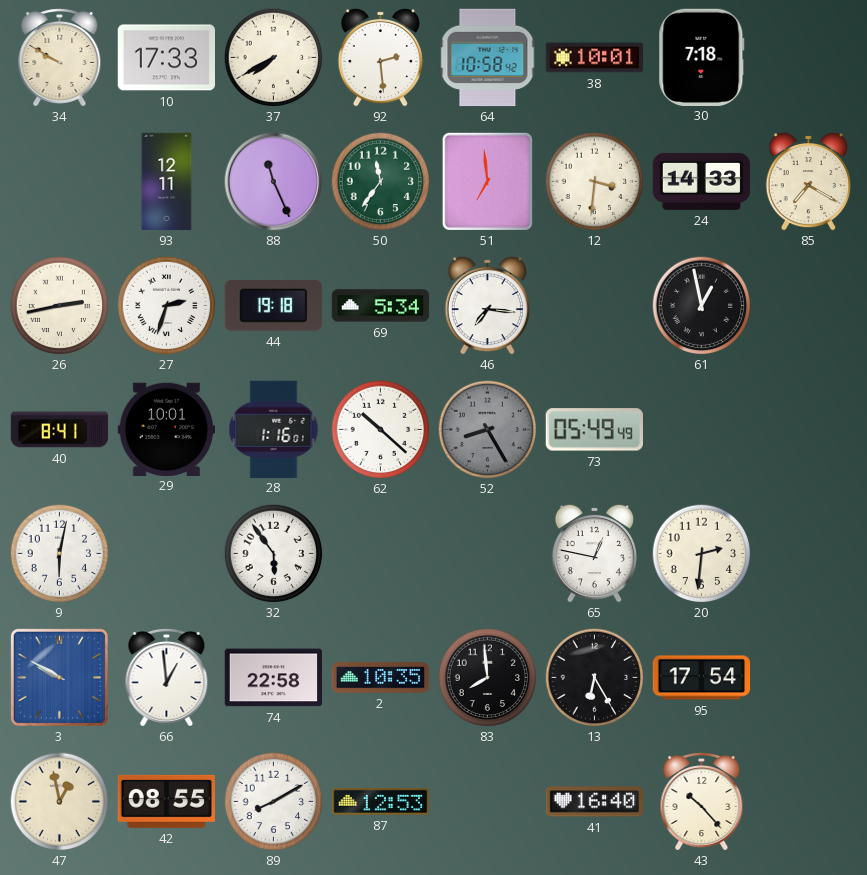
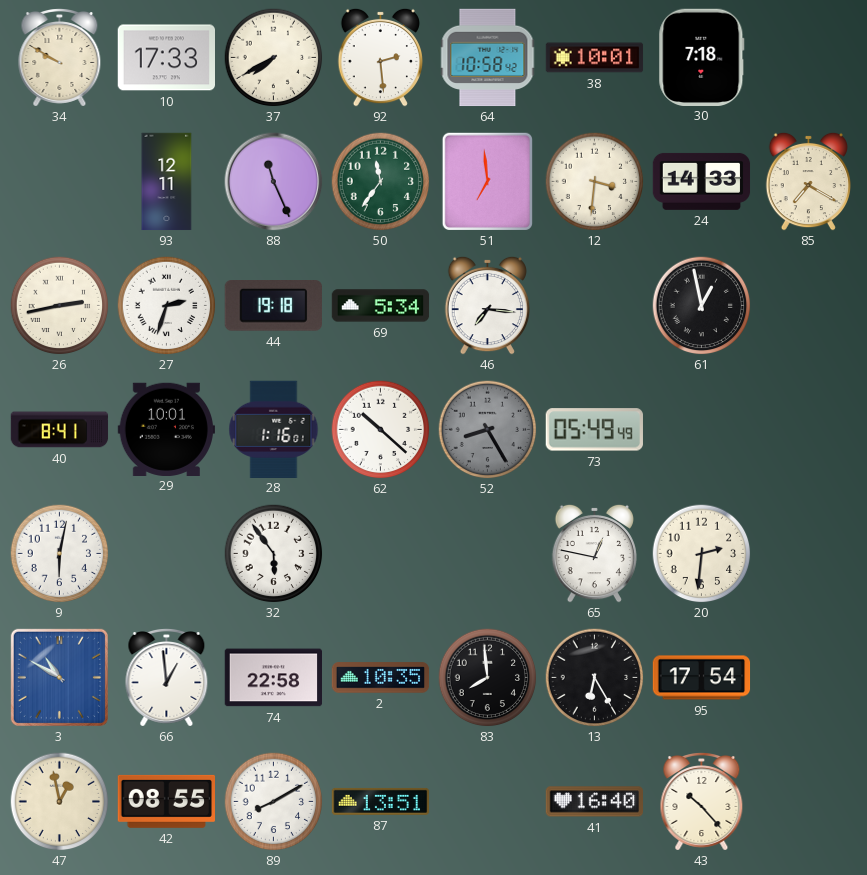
3: 9:50 -> 10:50 (59, 677)
87: 12:53 -> 13:51 (381, 801)
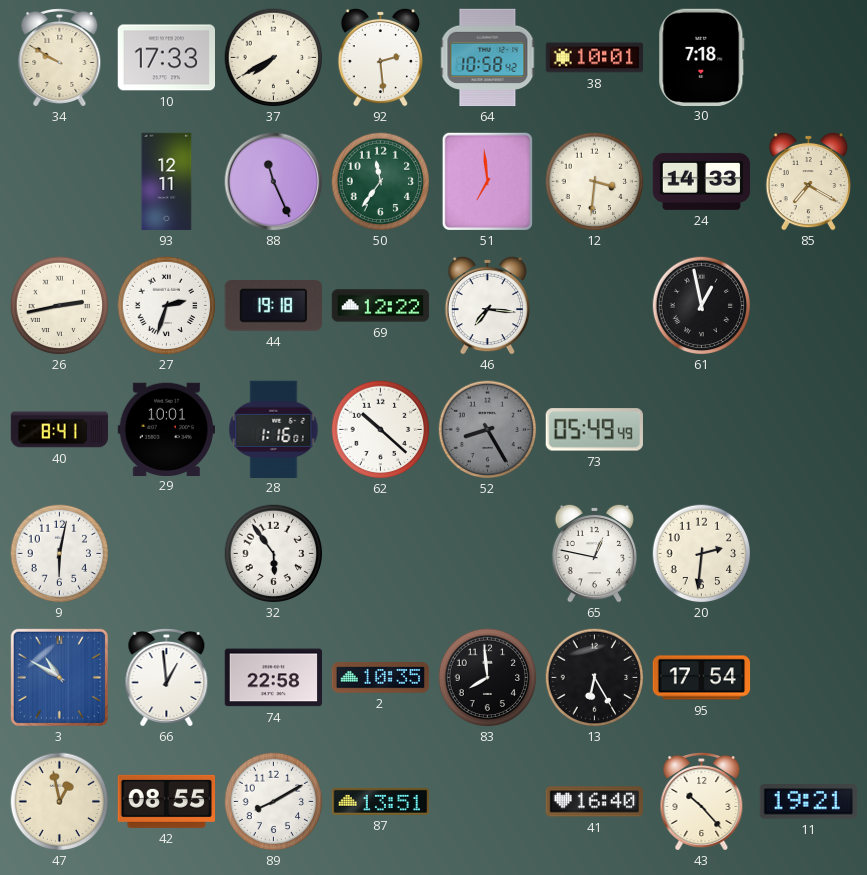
69: 5:34 -> 12:22 (381, 306)
11: none -> 19:21 (808, 802)
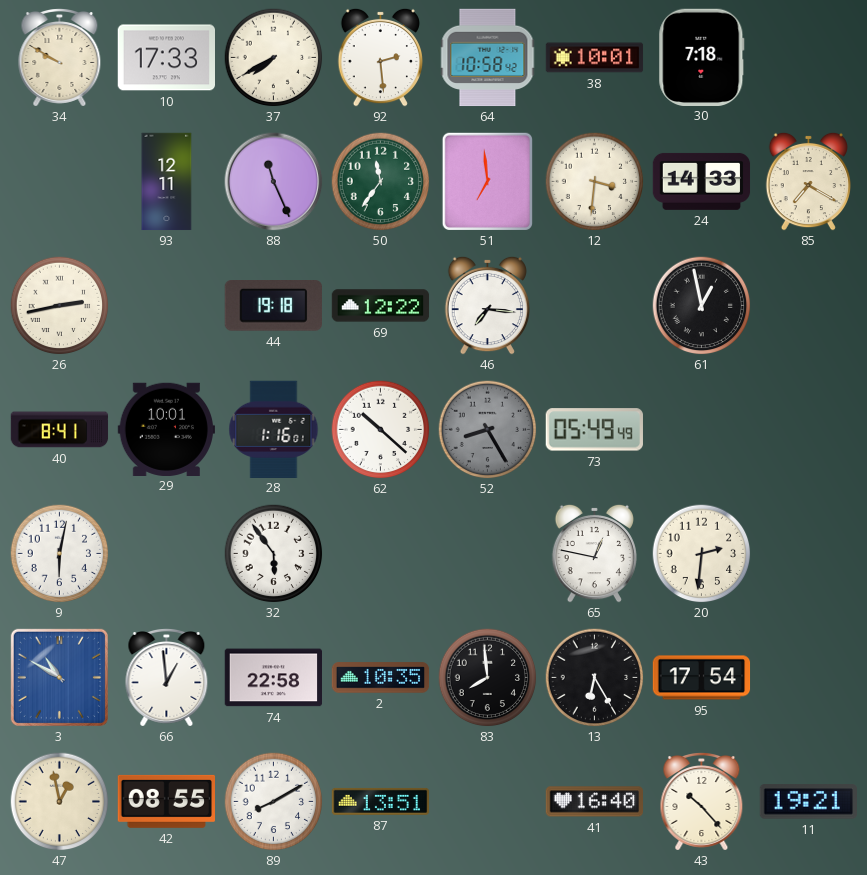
27: 2:33 -> none (167, 306)
